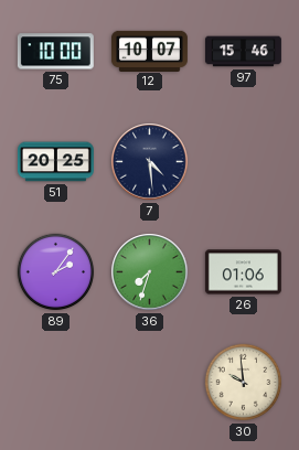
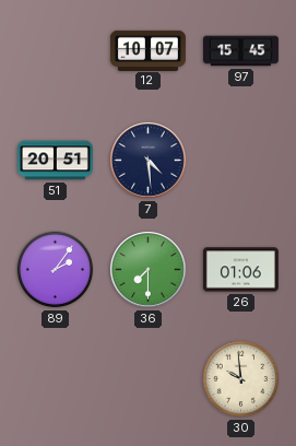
75: 10:00 -> none (55, 52)
97: 15:46 -> 15:45 (240, 51)
51: 20:25 -> 20:51 (55, 161)
36: 7:33 -> 7:30 (149, 270)
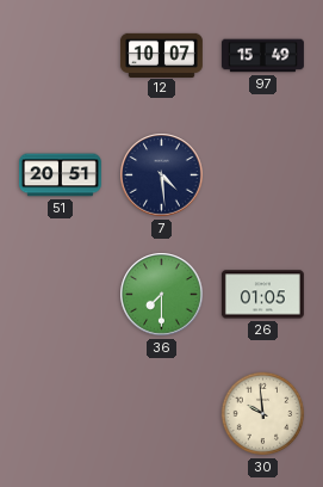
97: 15:45 -> 15:49 (262, 56)
89: 2:06 -> none (56, 270)
26: 01:06 -> 01:05 (262, 295)
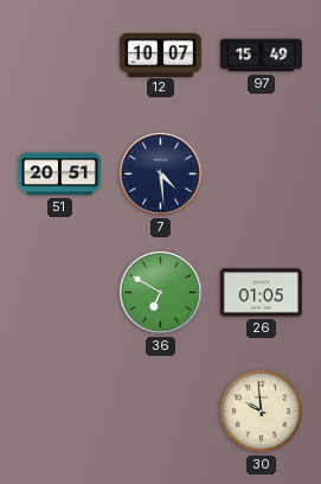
36: 7:30 -> 6:50 (161, 293)
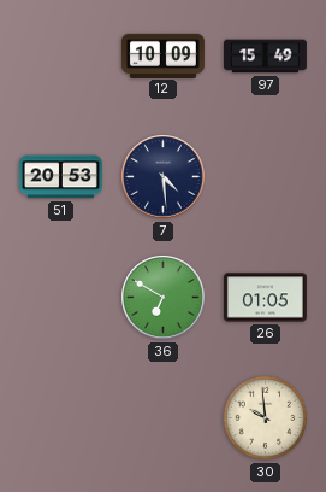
12: 10:07 -> 10:09 (162, 55)
51: 20:51 -> 20:53 (60, 177)
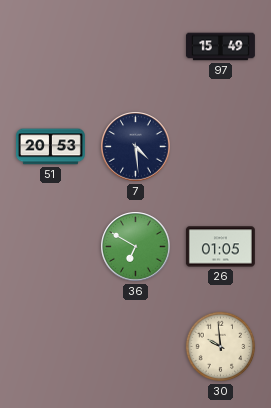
12: 10:09 -> none (162, 55)
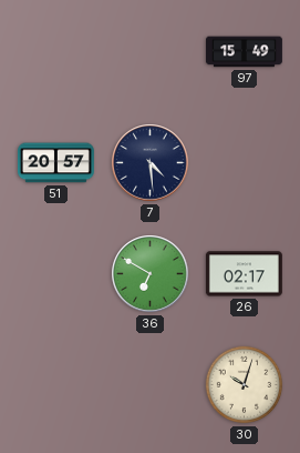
51: 20:53 -> 20:57 (55, 163)
26: 01:05 -> 02:17 (244, 274)
30: 9:59 -> 10:03 (245, 385)
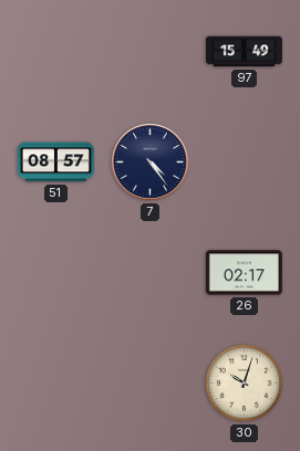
51: 20:57 -> 08:57 (55, 162)
7: 4:29 -> 4:24 (151, 162)
36: 6:50 -> none (151, 274)
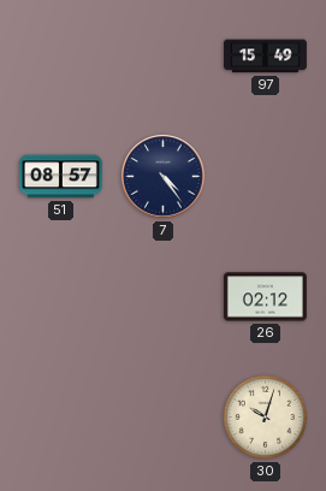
26: 02:17 -> 02:12 (265, 297)
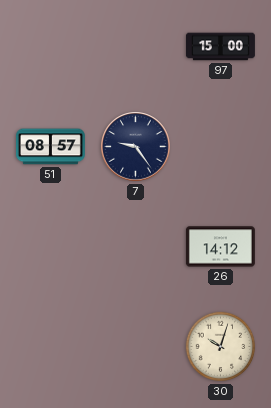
97: 15:49 -> 15:00 (220, 47)
7: 4:24 -> 9:24 (136, 147)
26: 02:12 -> 14:12 (220, 247)
